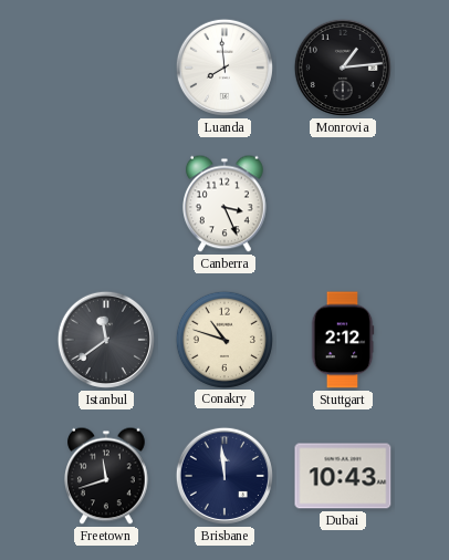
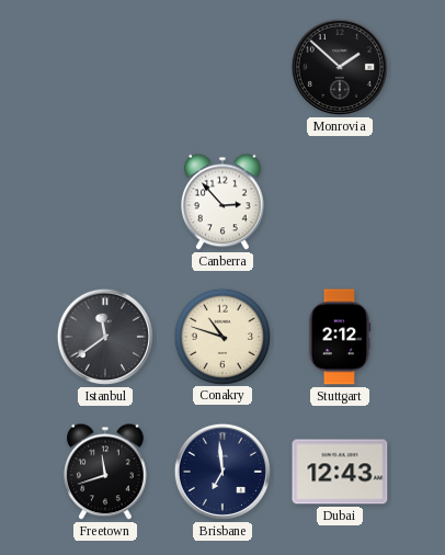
Luanda: 7:59 -> none (224, 68)
Monrovia: 1:14 -> 1:52 (340, 67)
Canberra: 3:26 -> 2:53 (222, 202)
Brisbane: 11:59 -> 6:59 (222, 472)
Dubai: 10:43 -> 12:43 (340, 472)
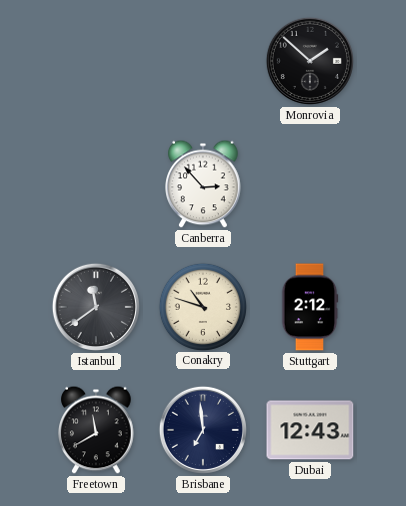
Freetown: 11:42 -> 11:40 (96, 430)
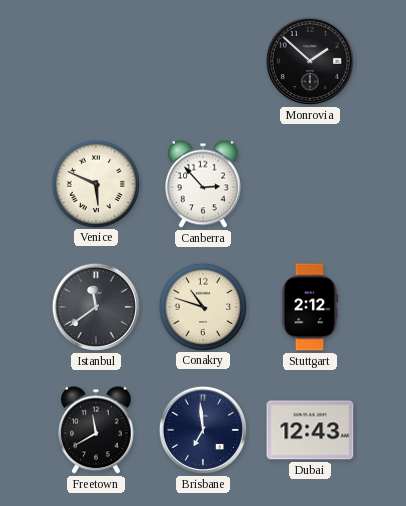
Venice: none -> 5:49 (95, 183)
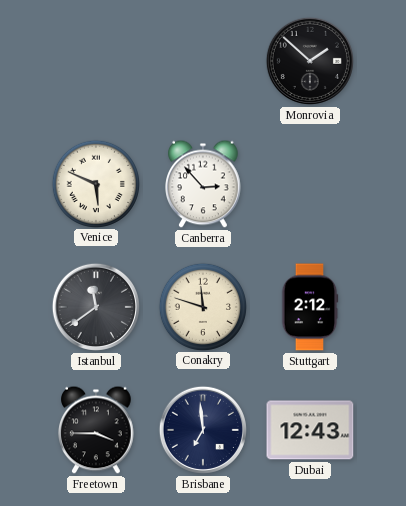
Conakry: 10:48 -> 11:48 (202, 306)
Freetown: 11:40 -> 3:45 (96, 430)
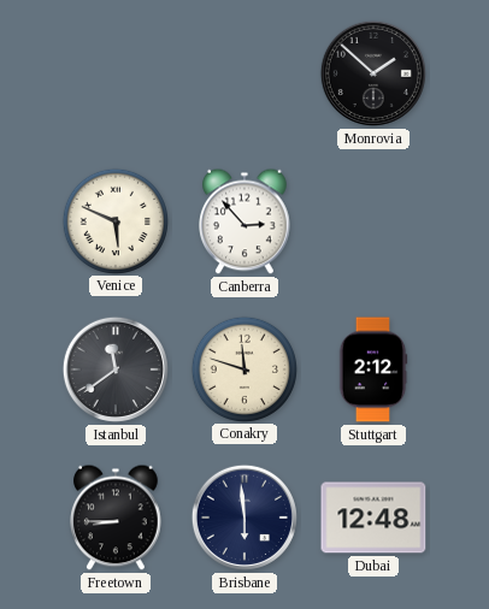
Freetown: 3:45 -> 8:45 (116, 518)
Brisbane: 6:59 -> 5:59 (244, 518)
Dubai: 12:43 -> 12:48 (373, 518)
